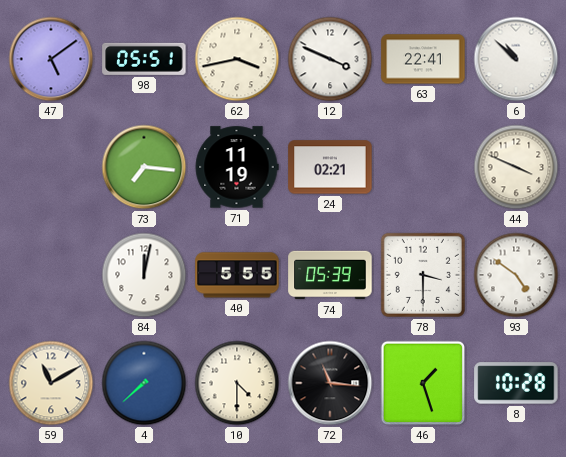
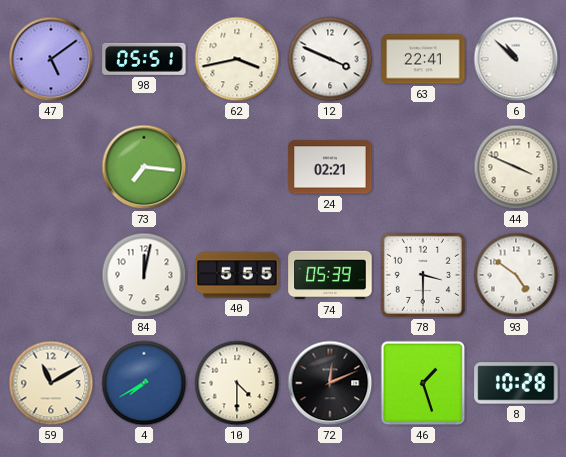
71: 11:19 -> none (237, 167)
4: 7:38 -> 7:40 (144, 383)
72: 11:16 -> 12:11 (330, 383)
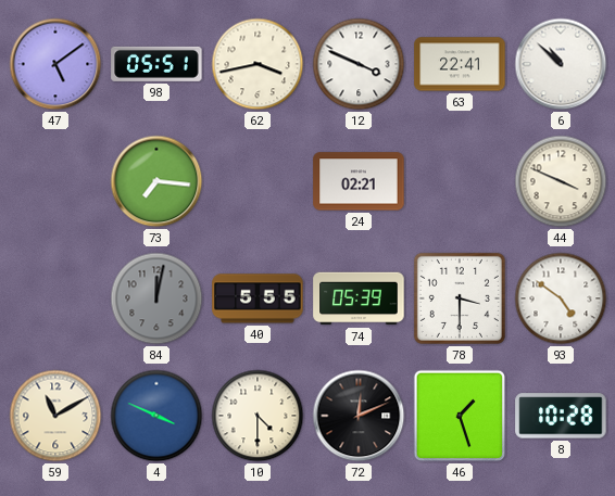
84 dial: white -> grey (156, 298)
4: 7:40 -> 3:49 (156, 416)
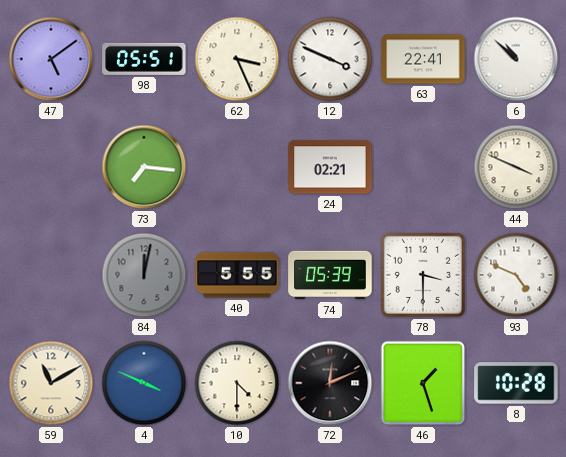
62: 3:43 -> 3:26 (237, 59)
93: 4:51 -> 4:49 (516, 275)
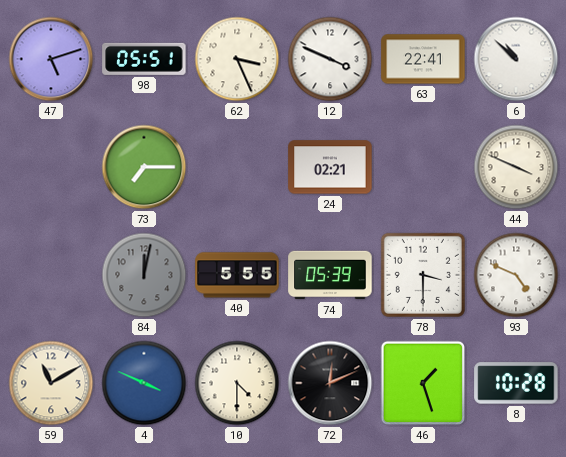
47: 5:09 -> 5:12 (51, 59)
73: 7:16 -> 7:15 (144, 167)
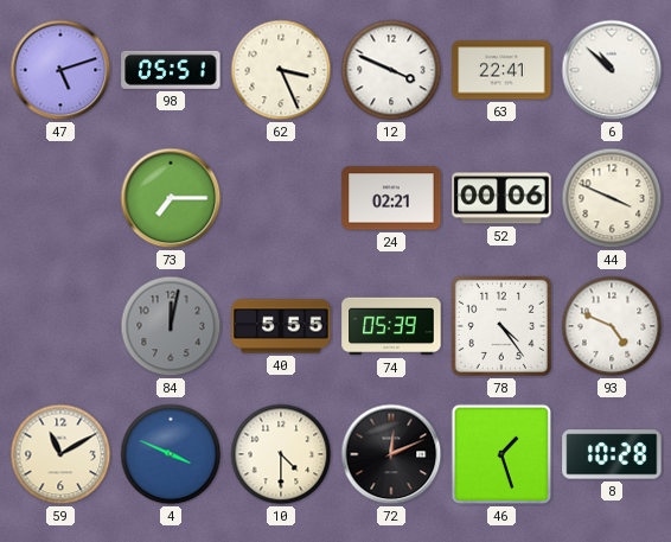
52: none -> 00:06 (501, 198)
78: 3:30 -> 4:24 (501, 326)
